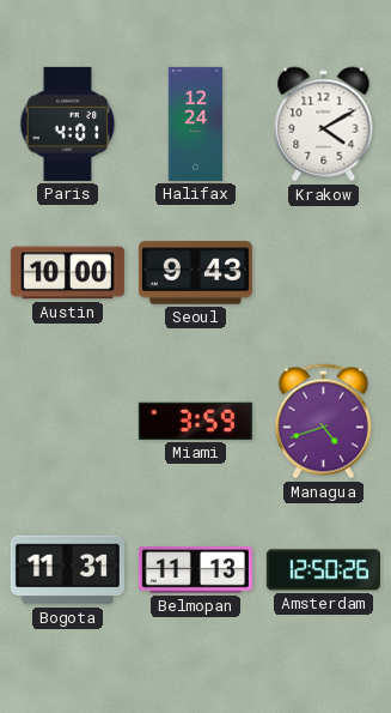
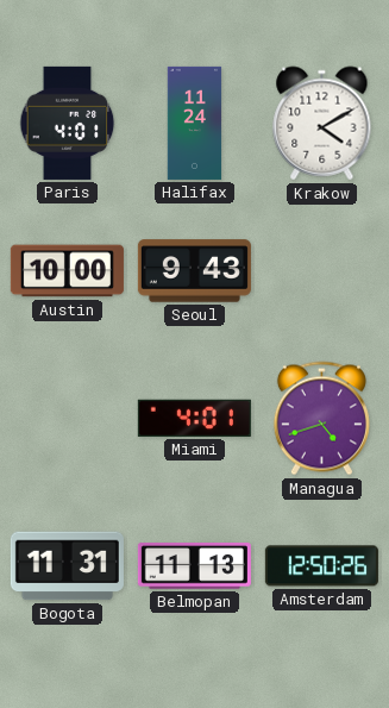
Halifax: 12:24 -> 11:24 (195, 123)
Miami: 3:59 -> 4:01 (194, 418)
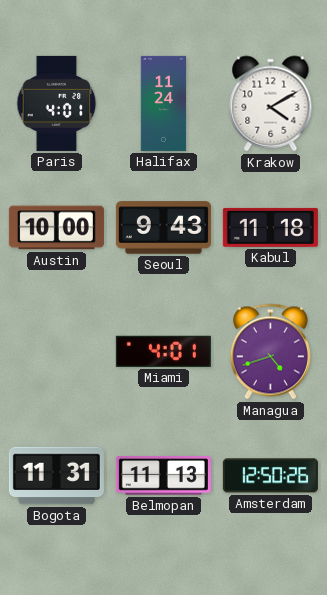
Kabul: none -> 11:18 (270, 227)
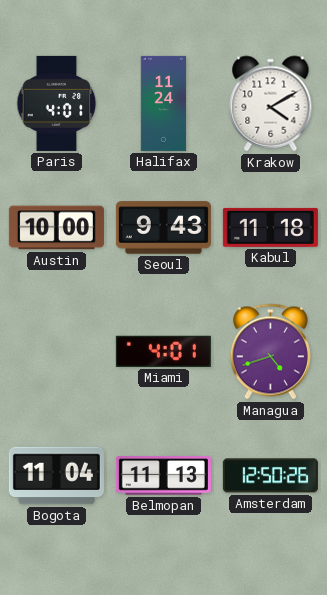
Bogota: 11:31 -> 11:04 (56, 476)
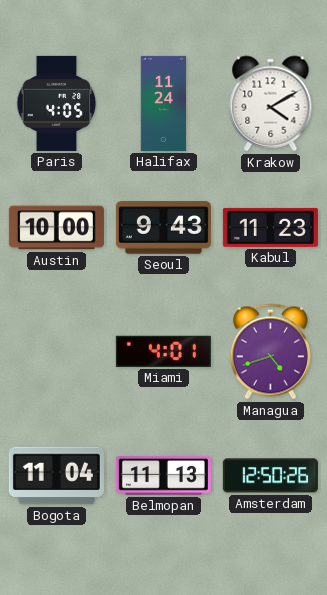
Paris: 4:01 -> 4:05 (57, 103)
Kabul: 11:18 -> 11:23 (270, 227)
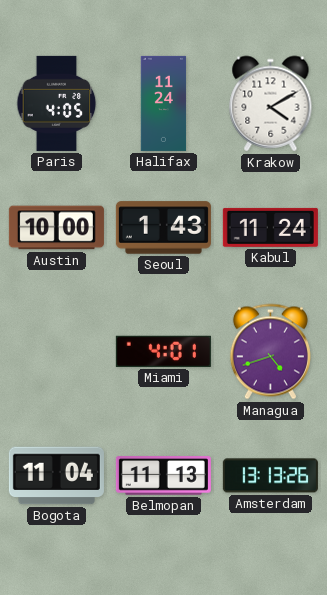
Seoul: 9:43 -> 1:43 (163, 228)
Kabul: 11:23 -> 11:24 (270, 227)
Amsterdam: 12:50 -> 13:13 (270, 476)
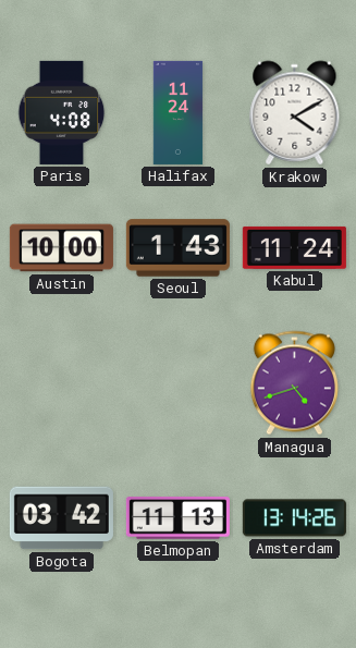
Paris: 4:05 -> 4:08 (62, 112)
Miami: 4:01 -> none (163, 351)
Bogota: 11:04 -> 03:42 (61, 518)
Amsterdam: 13:13 -> 13:14 (294, 518)
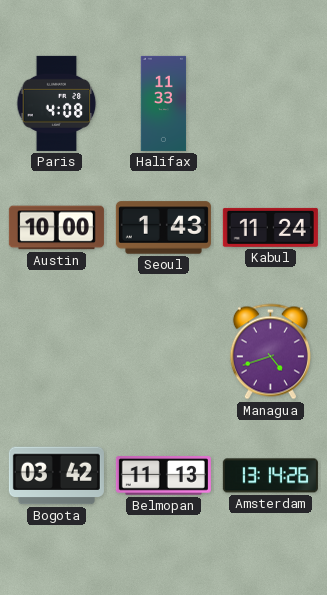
Halifax: 11:24 -> 11:33 (164, 103)
Krakow: 4:10 -> none (295, 113)
